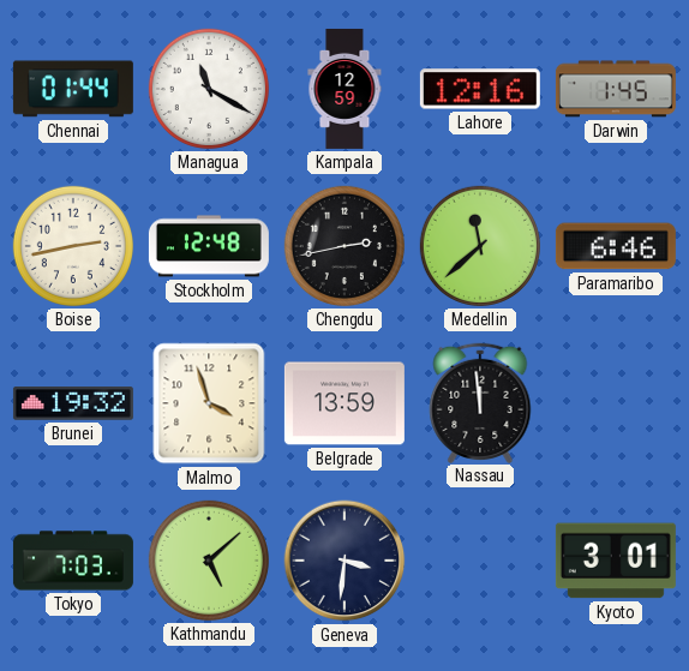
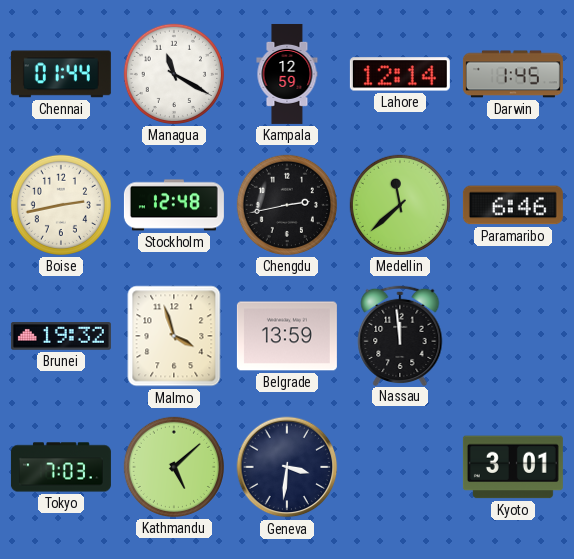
Lahore: 12:16 -> 12:14 (400, 74)
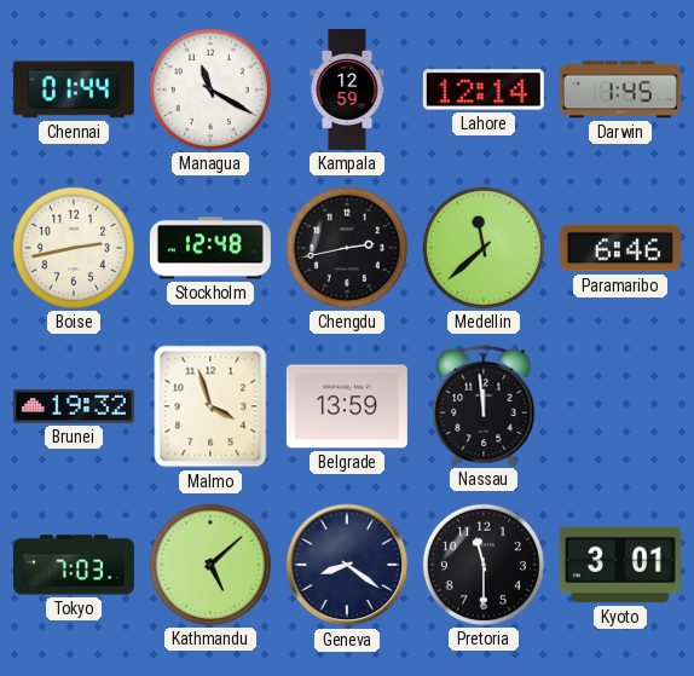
Geneva: 3:31 -> 8:21 (347, 565)
Pretoria: none -> 11:30 (484, 565)
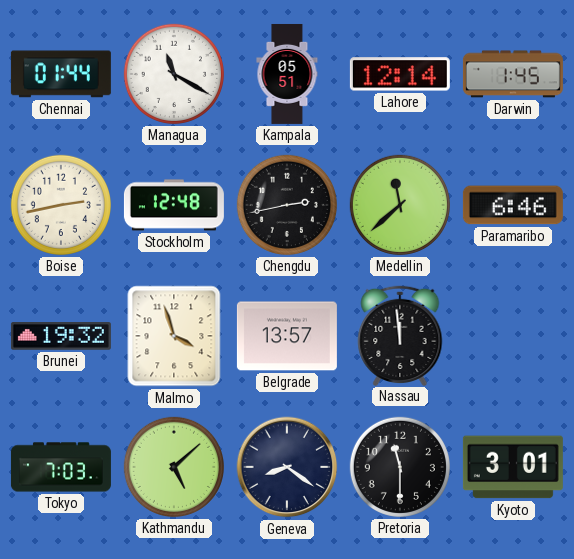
Kampala: 12:59 -> 05:51 (287, 74)
Belgrade: 13:59 -> 13:57 (287, 336)
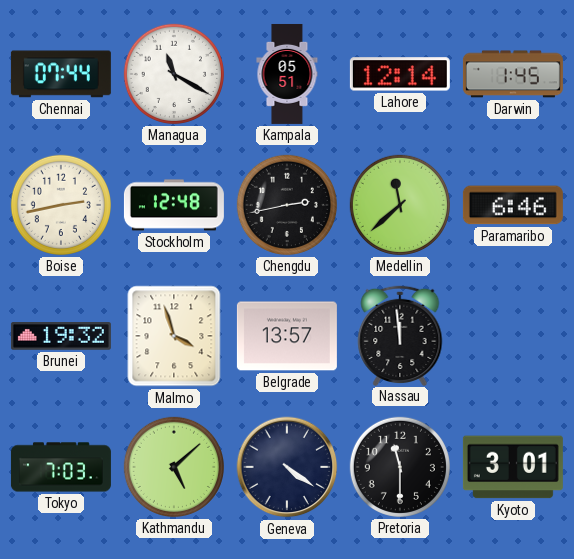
Chennai: 01:44 -> 07:44 (61, 74)
Geneva: 8:21 -> 4:21 (287, 467)
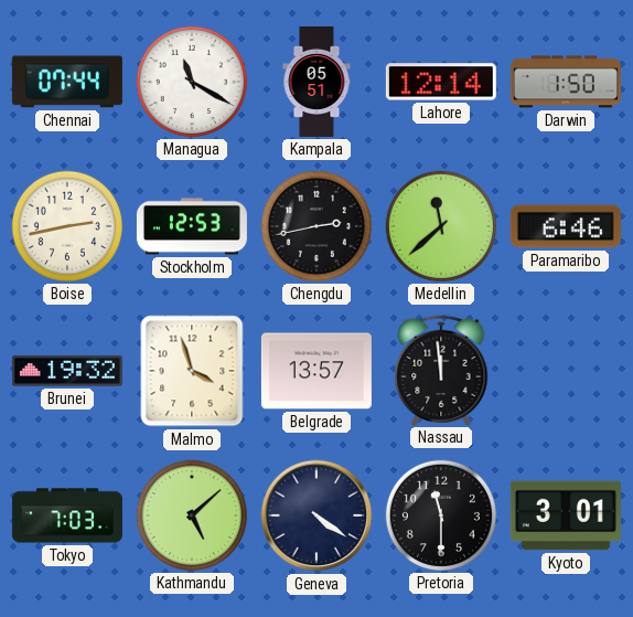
Darwin: 1:45 -> 1:50 (566, 82)
Stockholm: 12:48 -> 12:53 (192, 226)
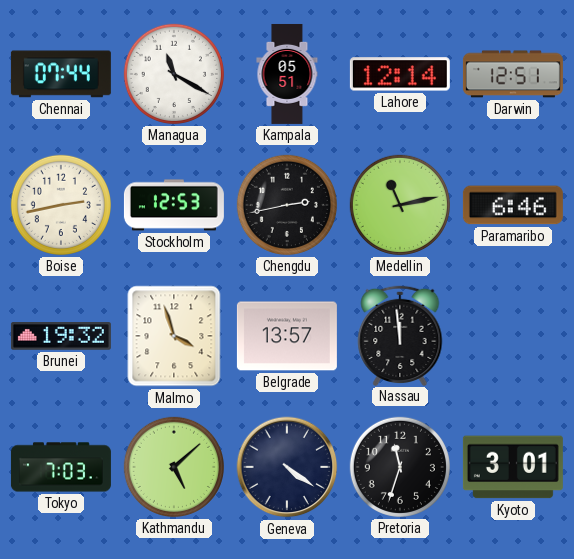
Darwin: 1:50 -> 12:51 (513, 74)
Medellin: 11:38 -> 11:13 (400, 205)
Pretoria: 11:30 -> 11:33 (400, 467)
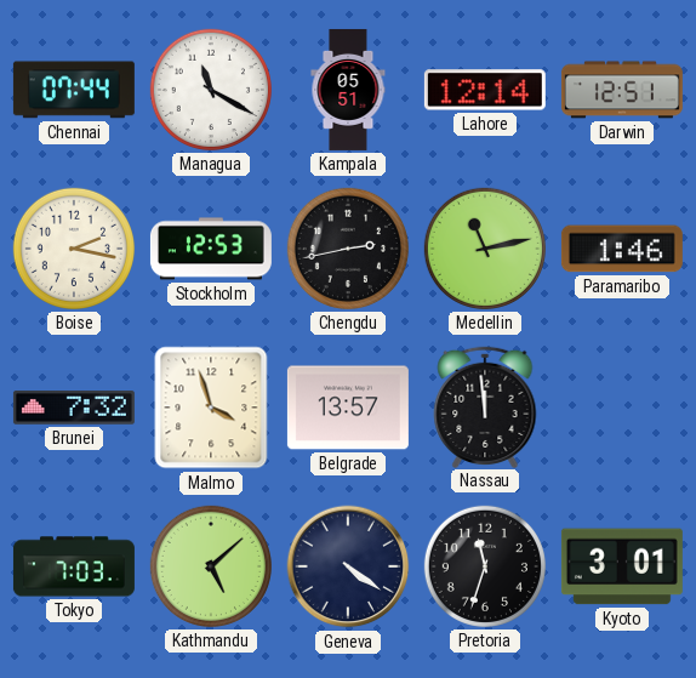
Boise: 2:43 -> 2:17 (74, 249)
Paramaribo: 6:46 -> 1:46 (622, 249)
Brunei: 19:32 -> 7:32 (74, 408)
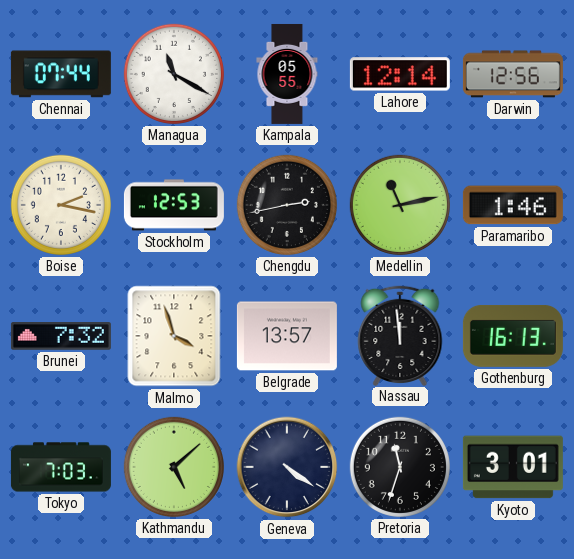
Kampala: 05:51 -> 05:55 (287, 74)
Darwin: 12:51 -> 12:56 (513, 74)
Gothenburg: none -> 16:13 (513, 336)
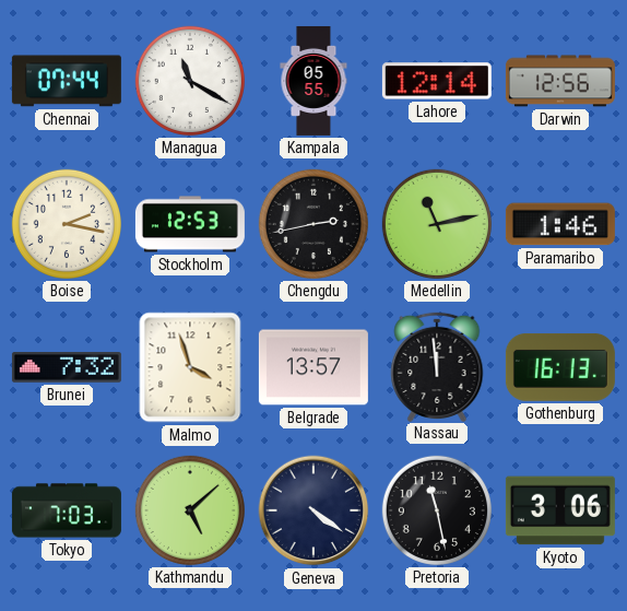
Pretoria: 11:33 -> 11:28 (437, 510)
Kyoto: 3:01 -> 3:06 (560, 510)
